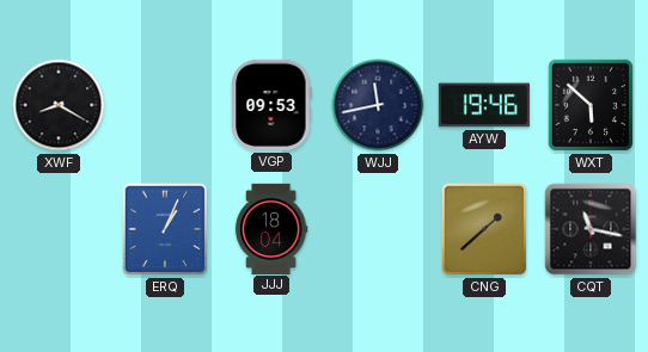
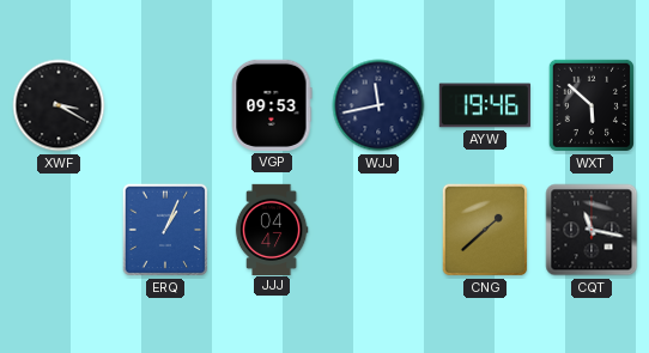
XWF: 8:20 -> 3:20 (59, 105)
JJJ: 18:04 -> 04:47 (272, 229)
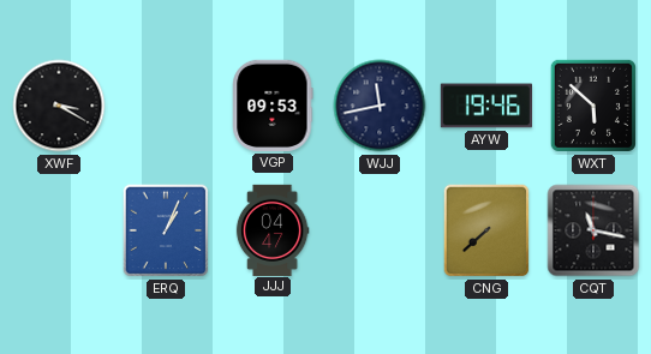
CNG: 1:38 -> 7:38 (486, 230)
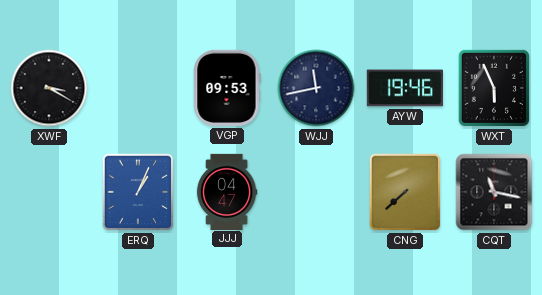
WXT: 5:52 -> 5:56 (494, 88)
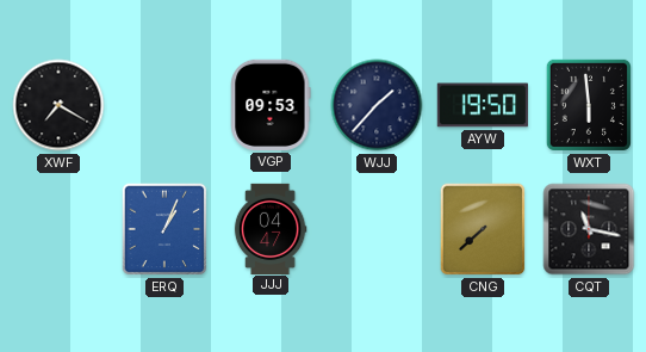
XWF: 3:20 -> 7:20 (58, 105)
WJJ: 11:43 -> 1:37 (377, 105)
AYW: 19:46 -> 19:50 (483, 105)
WXT: 5:56 -> 5:59 (589, 105)
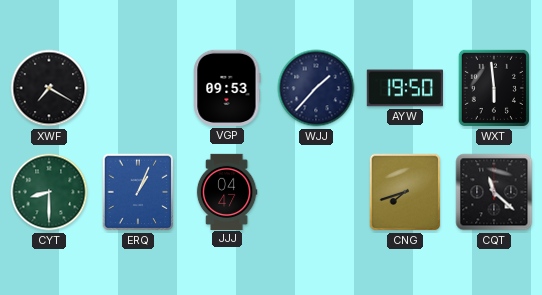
CYT: none -> 8:30 (49, 192)
CNG: 7:38 -> 7:42 (405, 192)
CQT: 11:17 -> 11:22 (494, 192)
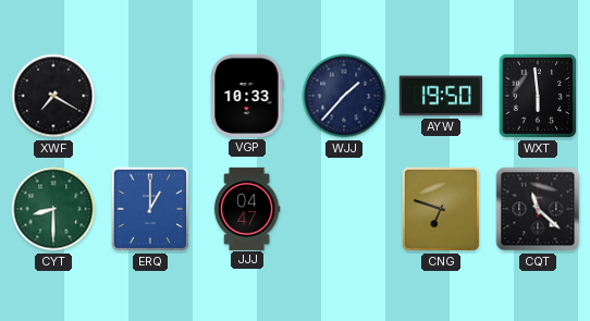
VGP: 09:53 -> 10:33 (247, 96)
ERQ: 1:04 -> 1:00 (150, 209)
CNG: 7:42 -> 6:48 (441, 209)
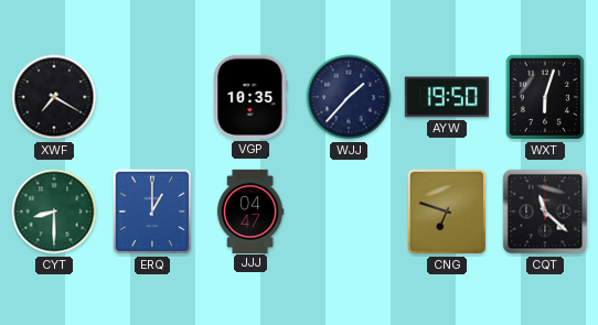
VGP: 10:33 -> 10:35 (250, 97)
WXT: 5:59 -> 6:03 (545, 97)
